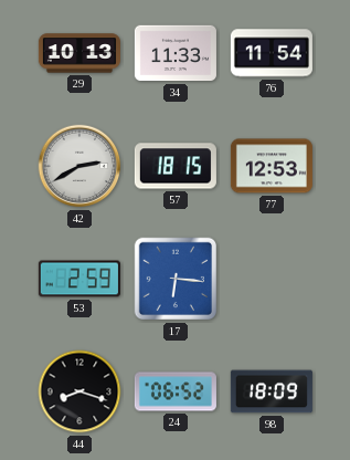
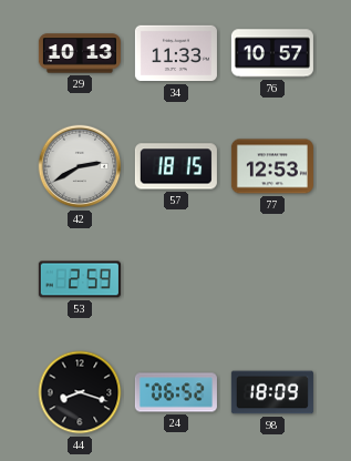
76: 11:54 -> 10:57 (272, 53)
17: 6:16 -> none (176, 279)
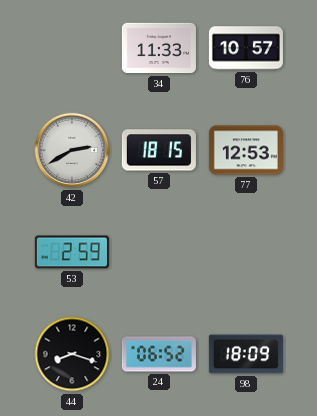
29: 10:13 -> none (80, 53)
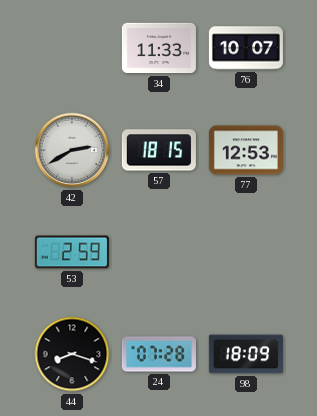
76: 10:57 -> 10:07 (246, 48)
24: 06:52 -> 07:28 (159, 354)
